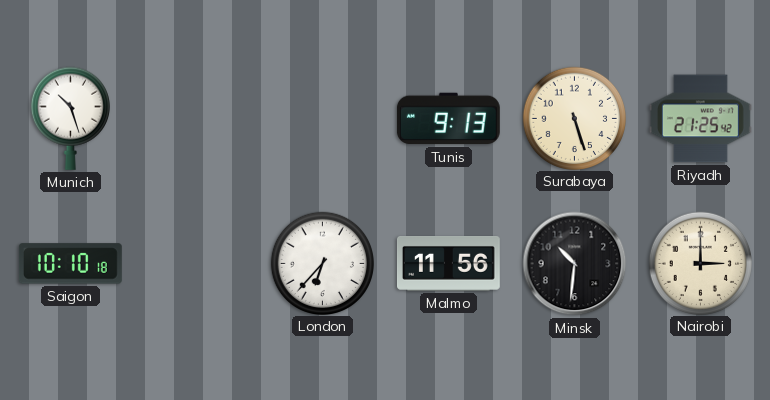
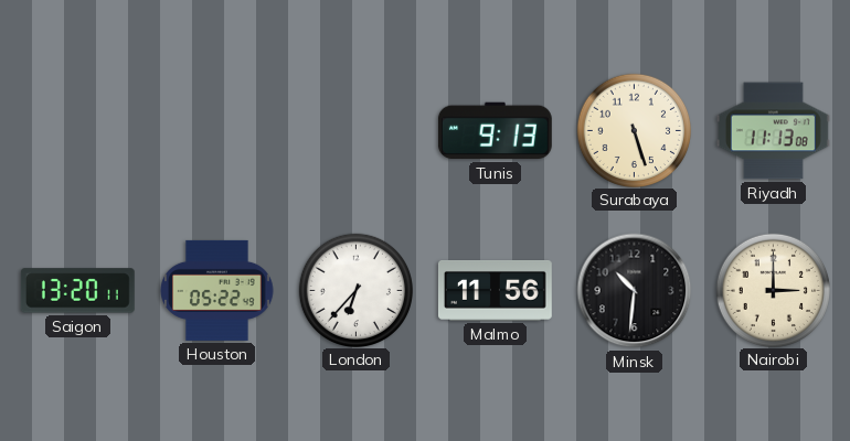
Munich: 10:27 -> none (70, 118)
Riyadh: 21:25 -> 11:13 (773, 131)
Saigon: 10:10 -> 13:20 (77, 291)
Houston: none -> 05:22 (217, 290)
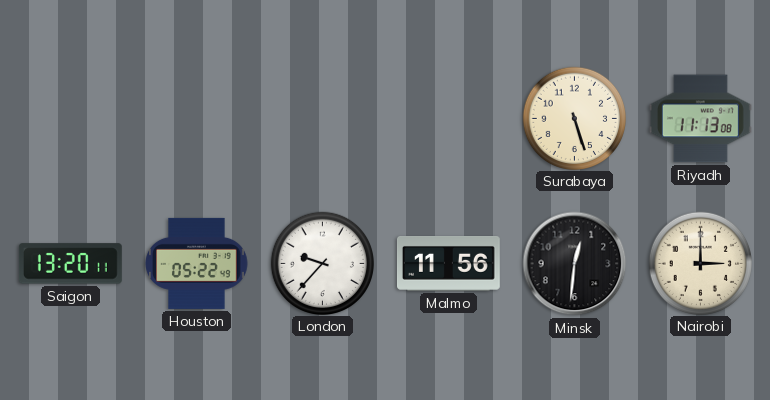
Tunis: 9:13 -> none (495, 131)
London: 6:37 -> 9:37 (322, 263)
Minsk: 10:31 -> 12:31 (575, 264)
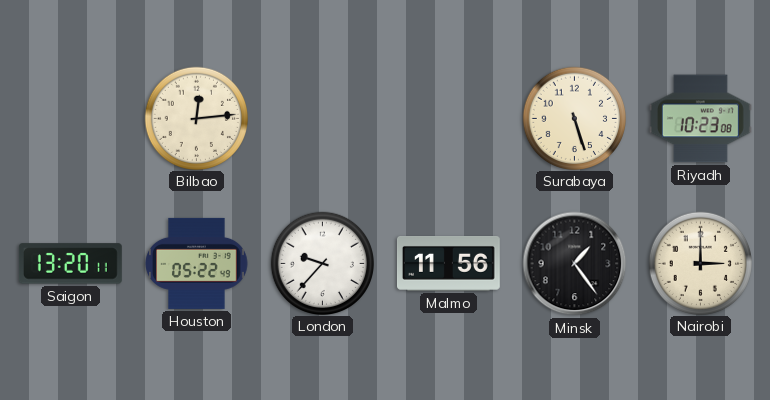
Bilbao: none -> 12:14 (196, 118)
Riyadh: 11:13 -> 10:23 (700, 119)
Minsk: 12:31 -> 1:24 (575, 264)
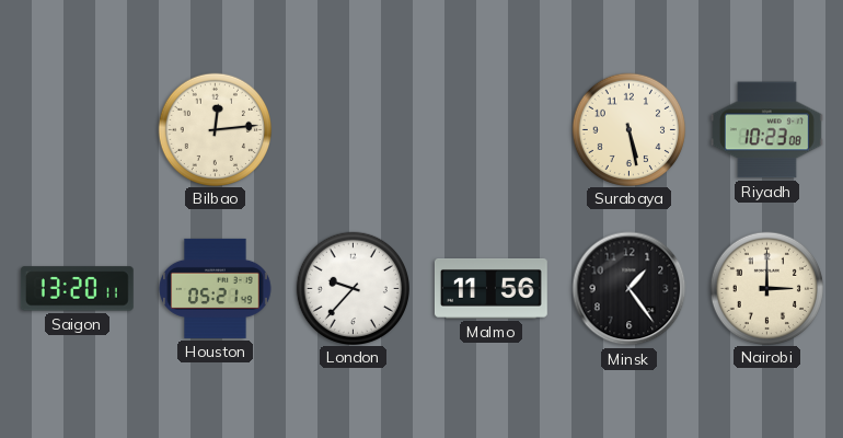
Surabaya: 5:27 -> 5:28 (628, 129)
Houston: 05:22 -> 05:21 (216, 288)
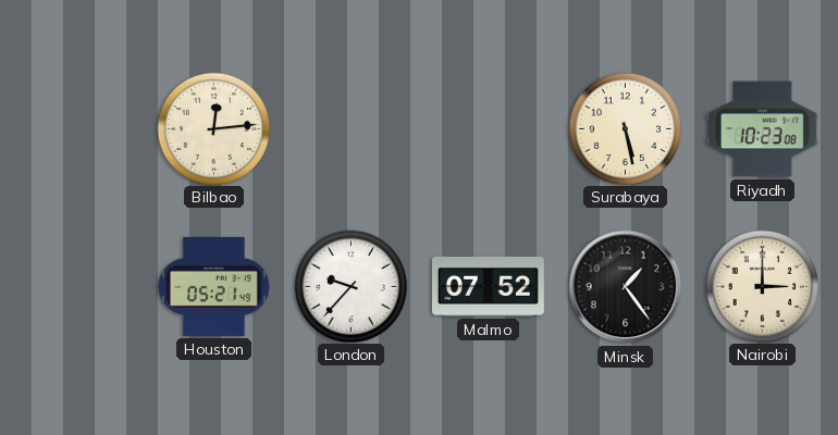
Saigon: 13:20 -> none (77, 289)
Malmo: 11:56 -> 07:52 (488, 287)
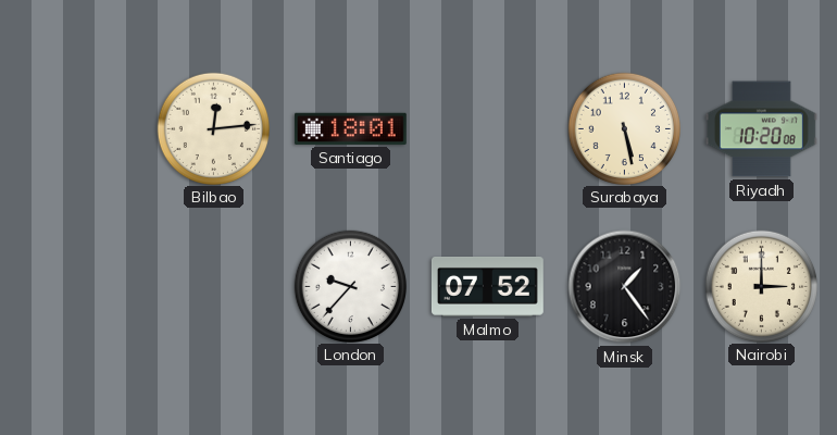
Santiago: none -> 18:01 (350, 128)
Riyadh: 10:23 -> 10:20 (761, 129)
Houston: 05:21 -> none (214, 286)
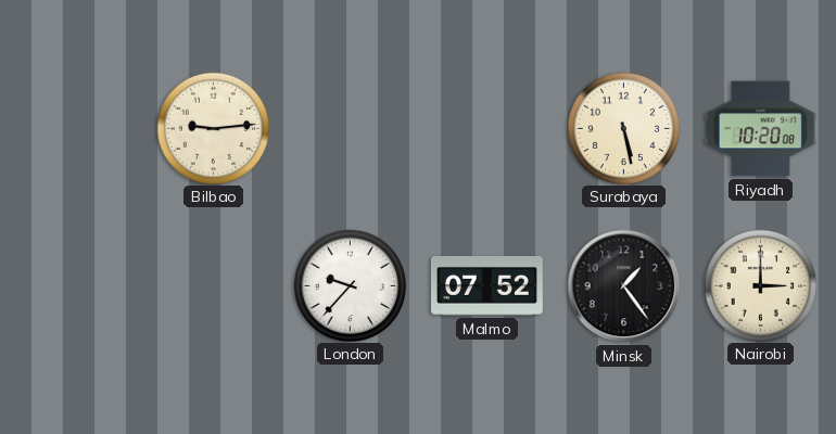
Bilbao: 12:14 -> 9:14 (213, 128)
Santiago: 18:01 -> none (350, 128)
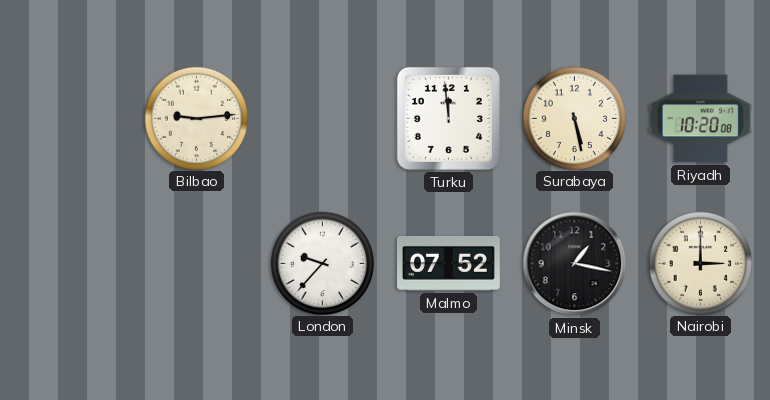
Turku: none -> 11:59 (448, 118)
Minsk: 1:24 -> 1:17 (575, 264)
